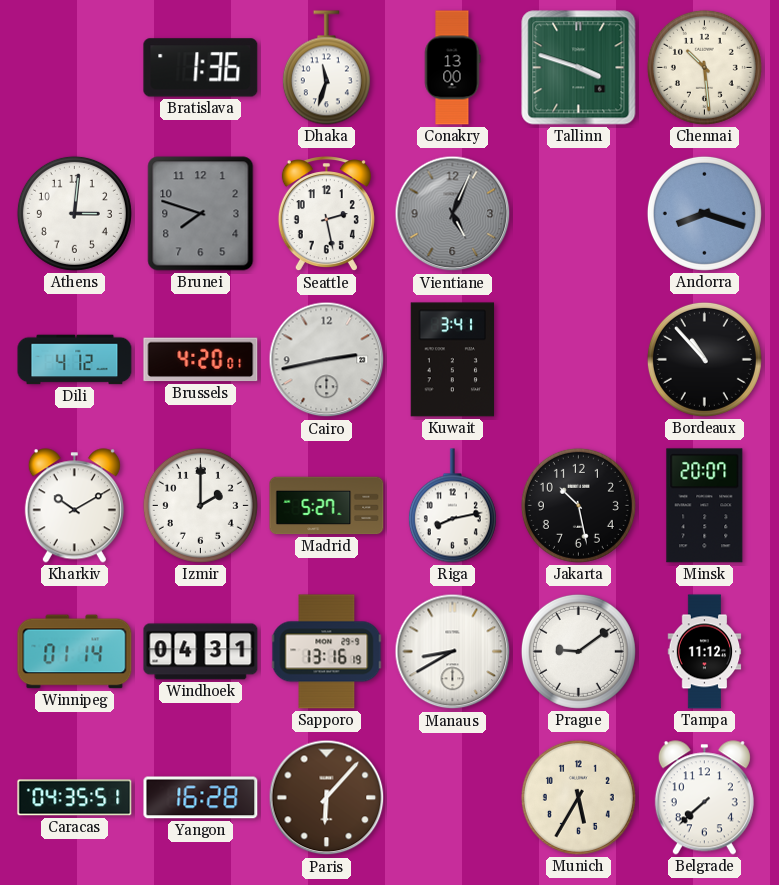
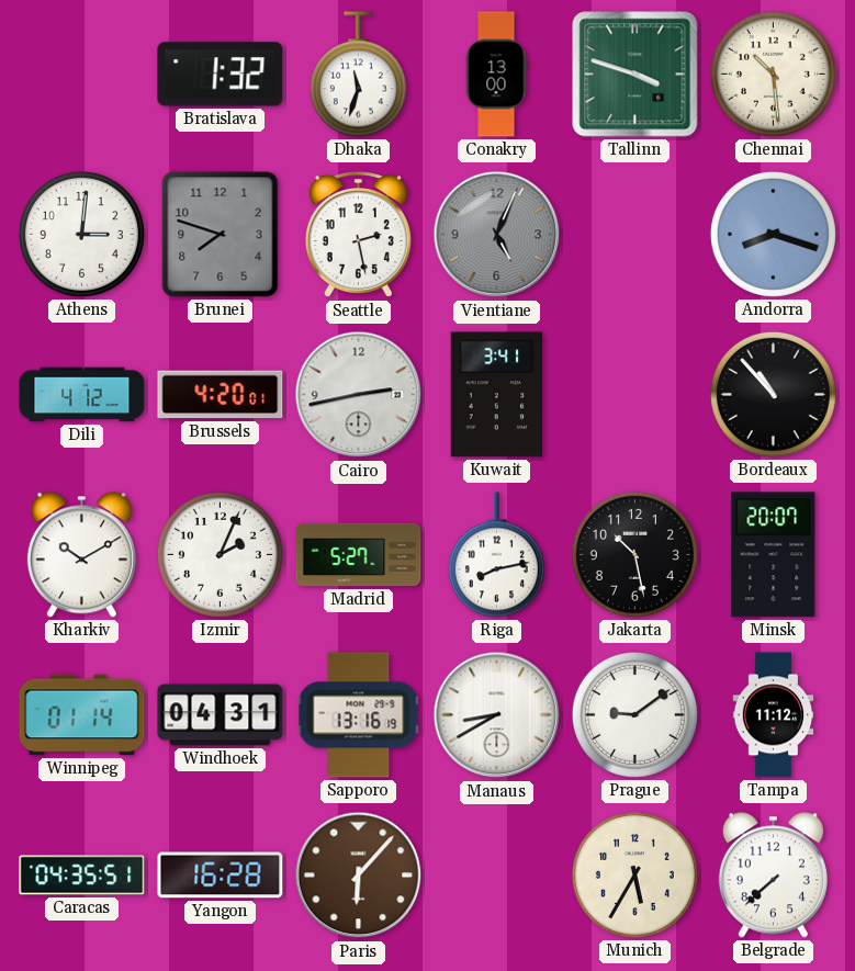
Bratislava: 1:36 -> 1:32 (221, 75)
Izmir: 2:00 -> 2:04 (220, 554)
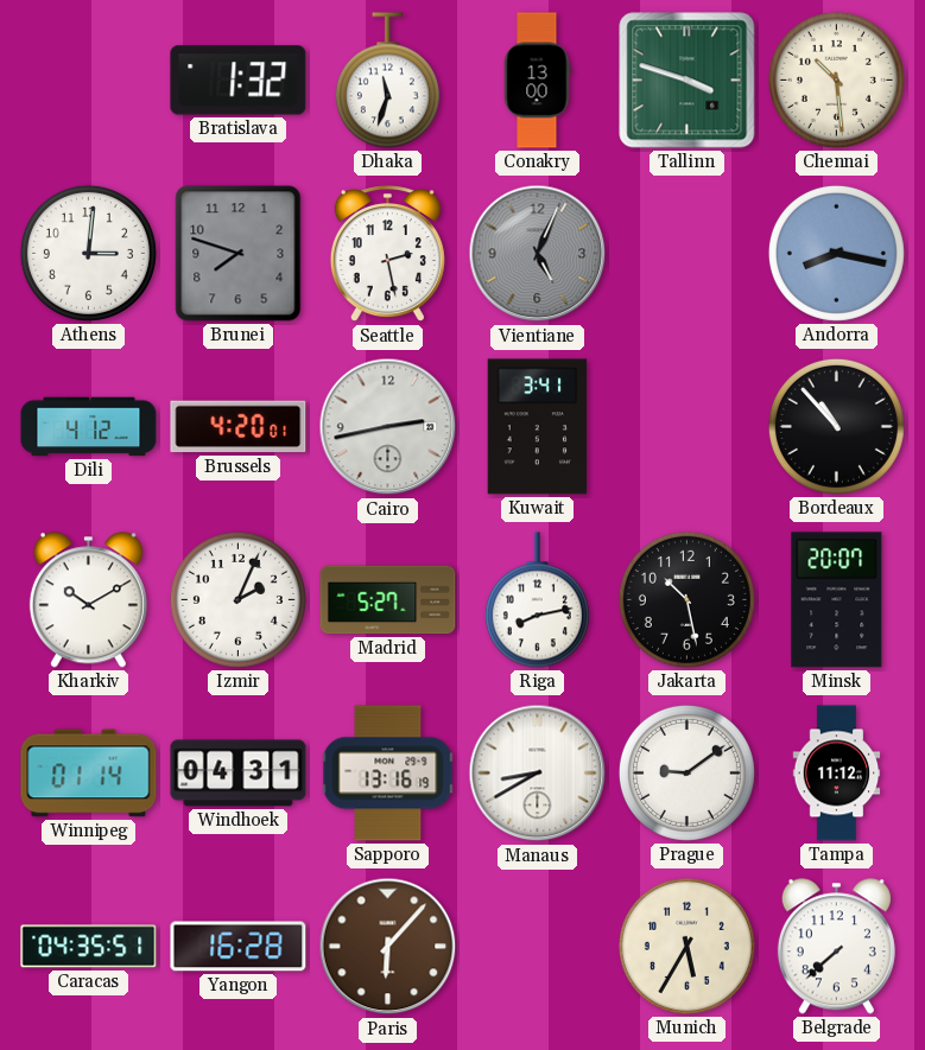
Andorra: 8:18 -> 8:17 (836, 253)
